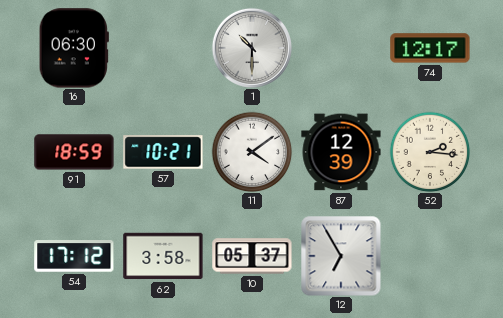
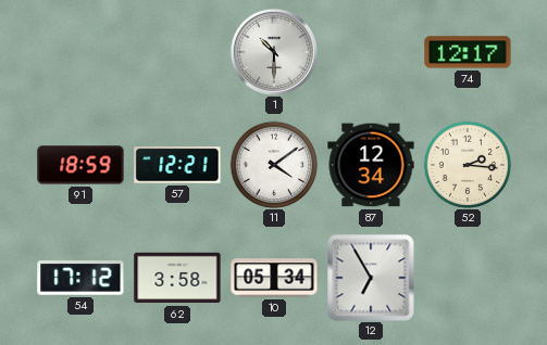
16: 06:30 -> none (74, 48)
57: 10:21 -> 12:21 (177, 165)
87: 12:39 -> 12:34 (371, 165)
10: 05:37 -> 05:34 (274, 278)
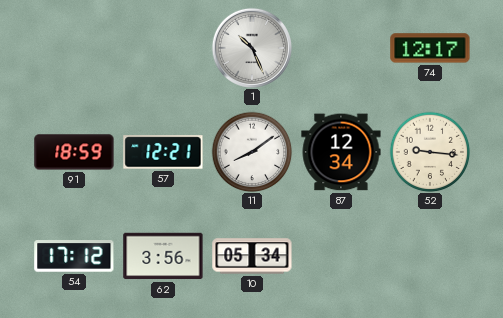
1: 10:30 -> 10:26 (252, 48)
11: 4:09 -> 8:09 (252, 152)
52: 2:16 -> 9:16 (430, 152)
62: 3:58 -> 3:56 (163, 256)
12: 6:55 -> none (371, 278)
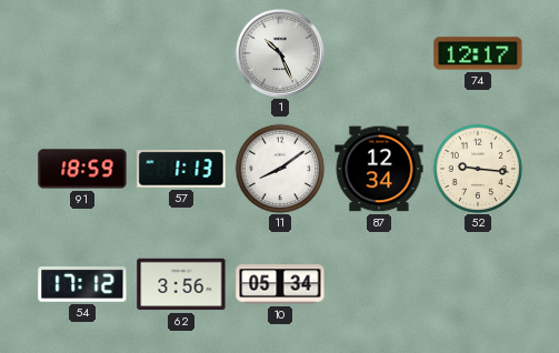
57: 12:21 -> 1:13 (181, 169)
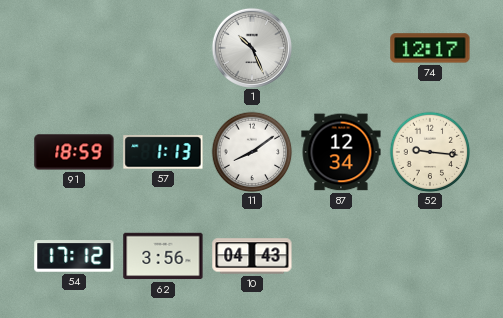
10: 05:34 -> 04:43 (252, 256)
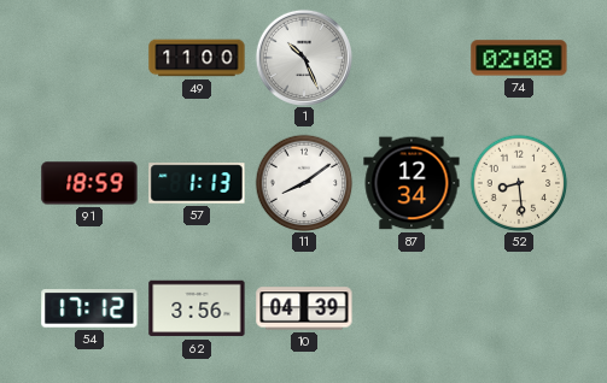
49: none -> 11:00 (197, 58)
74: 12:17 -> 02:08 (519, 58)
52: 9:16 -> 8:29 (519, 183)
10: 04:43 -> 04:39 (304, 308)
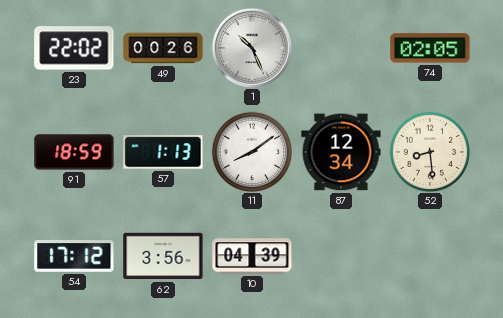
23: none -> 22:02 (74, 48)
49: 11:00 -> 00:26 (163, 48)
74: 02:08 -> 02:05 (430, 48)
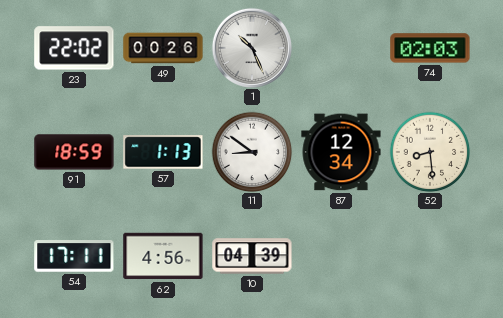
74: 02:05 -> 02:03 (430, 48)
11: 8:09 -> 8:51 (252, 152)
54: 17:12 -> 17:11 (74, 256)
62: 3:56 -> 4:56 (163, 256)
